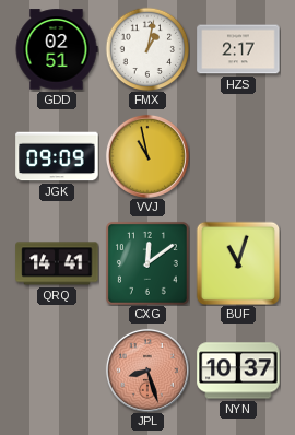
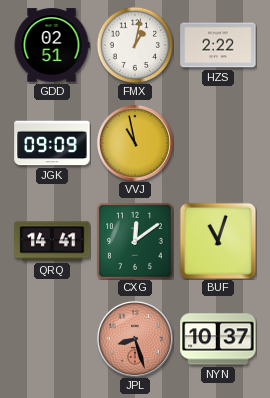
HZS: 2:17 -> 2:22 (218, 45)
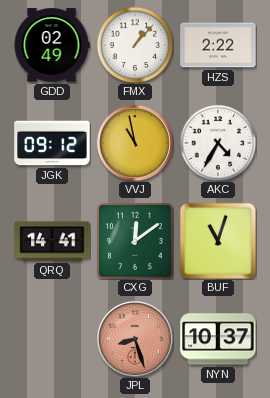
GDD: 02:51 -> 02:49 (52, 45)
FMX: 1:02 -> 1:07 (135, 45)
JGK: 09:09 -> 09:12 (52, 143)
AKC: none -> 4:35 (218, 143)
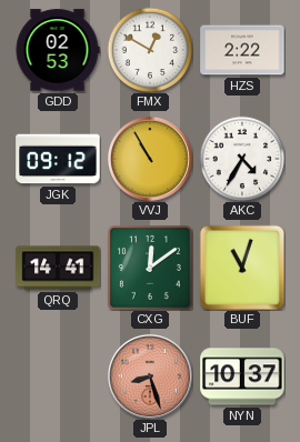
GDD: 02:49 -> 02:53 (58, 50)
FMX: 1:07 -> 12:50 (150, 50)
VVJ: 10:58 -> 10:55 (150, 159)
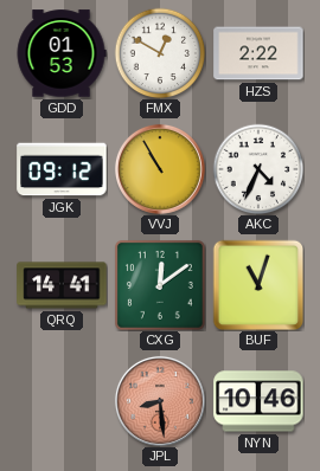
GDD: 02:53 -> 01:53 (62, 53)
AKC: 4:35 -> 4:34 (258, 169)
JPL: 8:27 -> 8:29 (160, 401)
NYN: 10:37 -> 10:46 (258, 401)
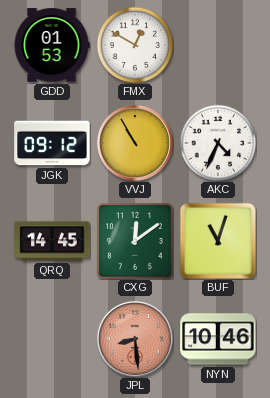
HZS: 2:22 -> none (258, 53)
QRQ: 14:41 -> 14:45 (52, 241)
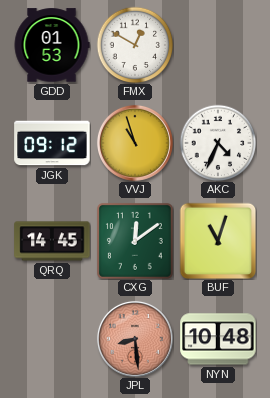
VVJ: 10:55 -> 10:57 (135, 143)
NYN: 10:46 -> 10:48 (218, 339)
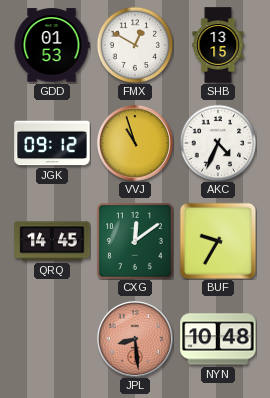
SHB: none -> 13:15 (218, 45)
BUF: 11:03 -> 9:35 (218, 241)
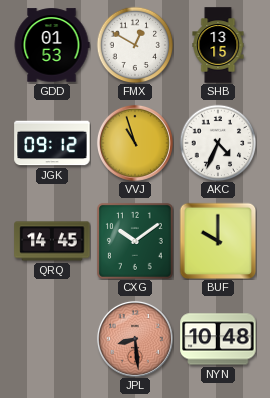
CXG: 12:09 -> 10:09 (135, 241)
BUF: 9:35 -> 10:00 (218, 241)
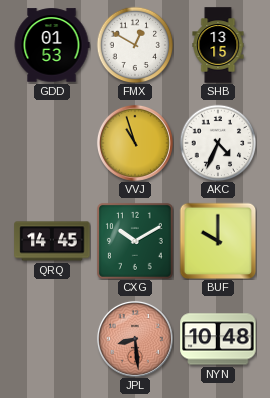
JGK: 09:12 -> none (52, 143)
CXG: 10:09 -> 10:10 (135, 241)
